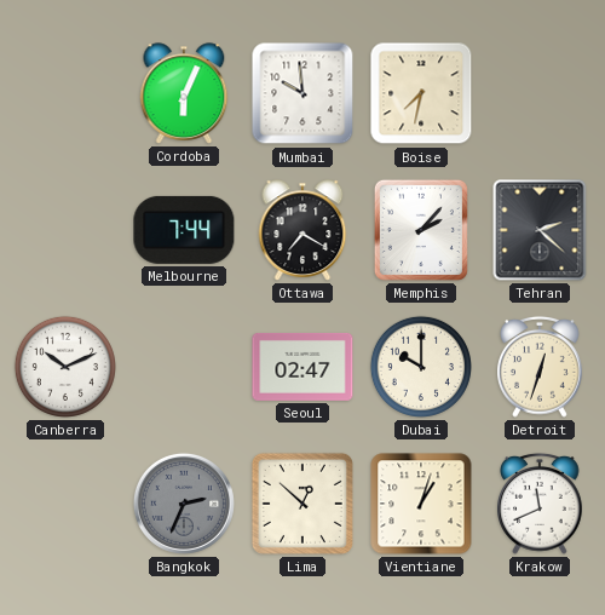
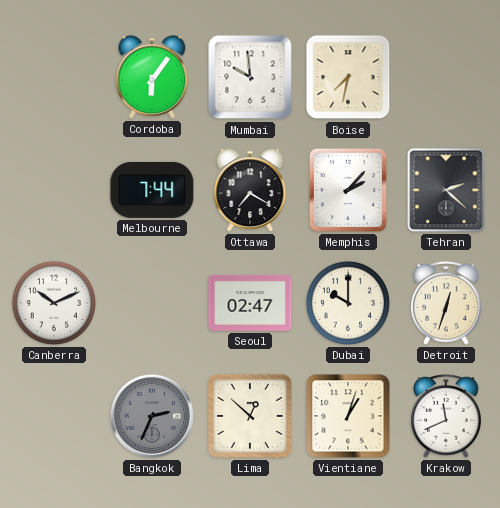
Cordoba: 6:04 -> 6:06 (152, 77)
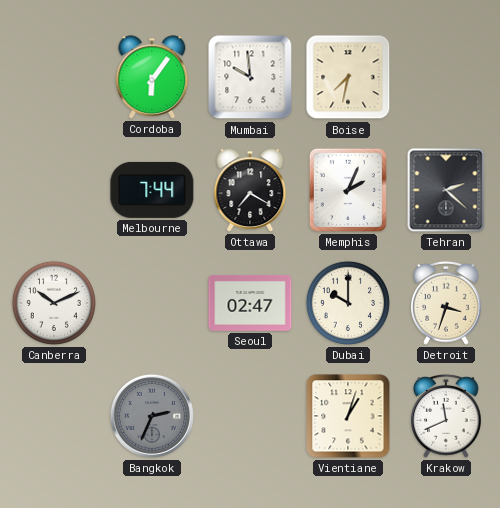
Memphis: 2:07 -> 2:04 (348, 190)
Detroit: 12:33 -> 3:33 (446, 303)
Lima: 12:52 -> none (250, 416)
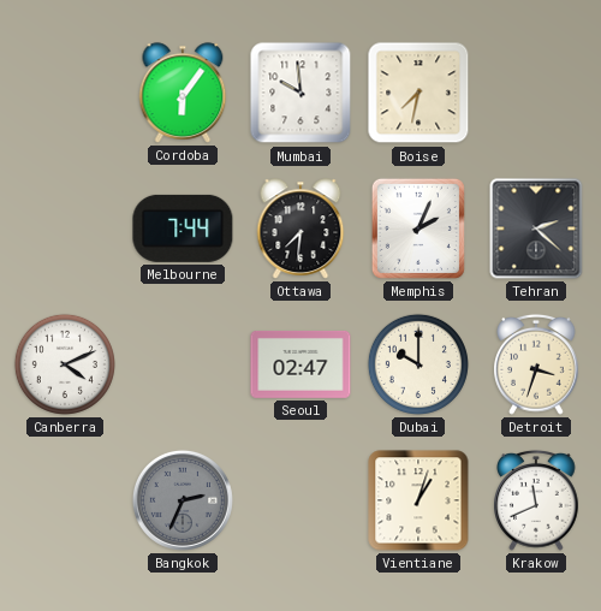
Ottawa: 7:20 -> 7:31 (300, 229)
Canberra: 10:11 -> 4:11 (65, 364)
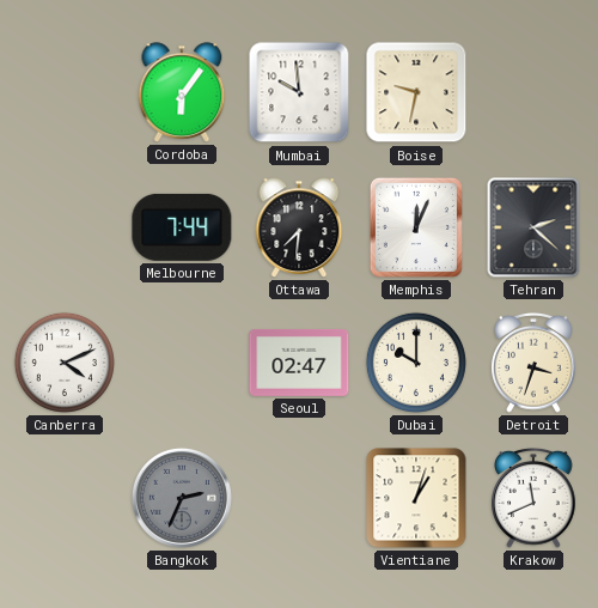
Boise: 7:32 -> 9:32 (416, 92)
Memphis: 2:04 -> 12:04 (416, 227)
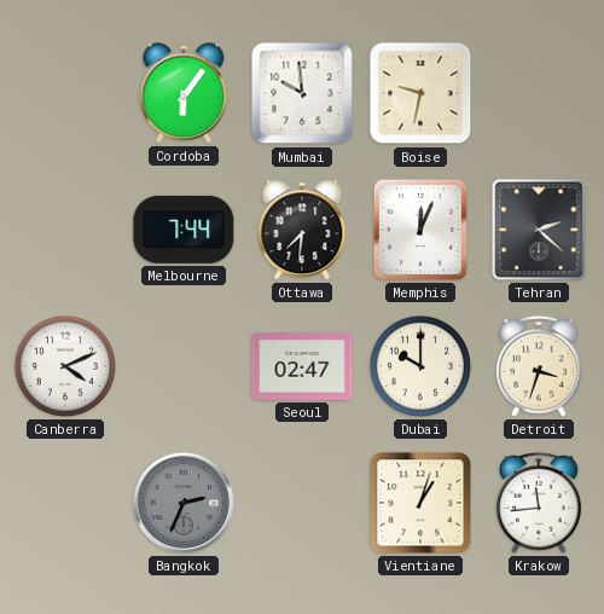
Krakow: 11:41 -> 11:44 (539, 503)
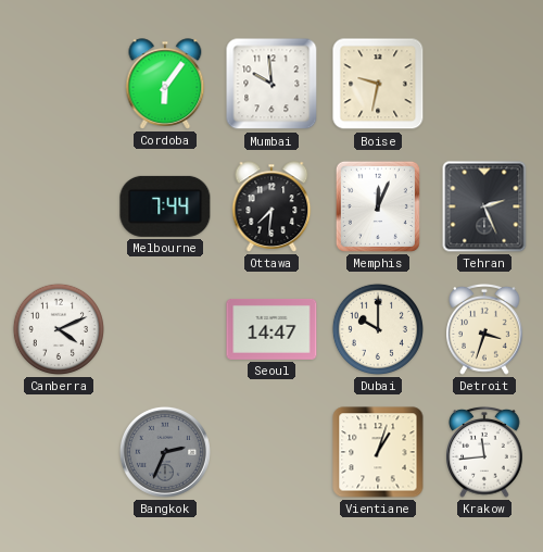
Tehran: 2:22 -> 2:26 (484, 206)
Seoul: 02:47 -> 14:47 (271, 330)
